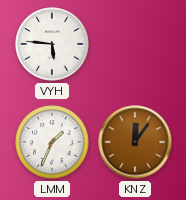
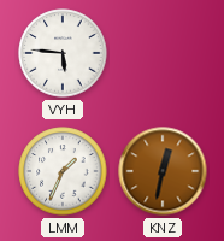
KNZ: 12:06 -> 12:32 (163, 171)
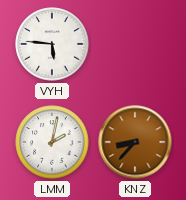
LMM: 1:34 -> 2:02 (52, 142)
KNZ: 12:32 -> 8:37 (135, 142)
